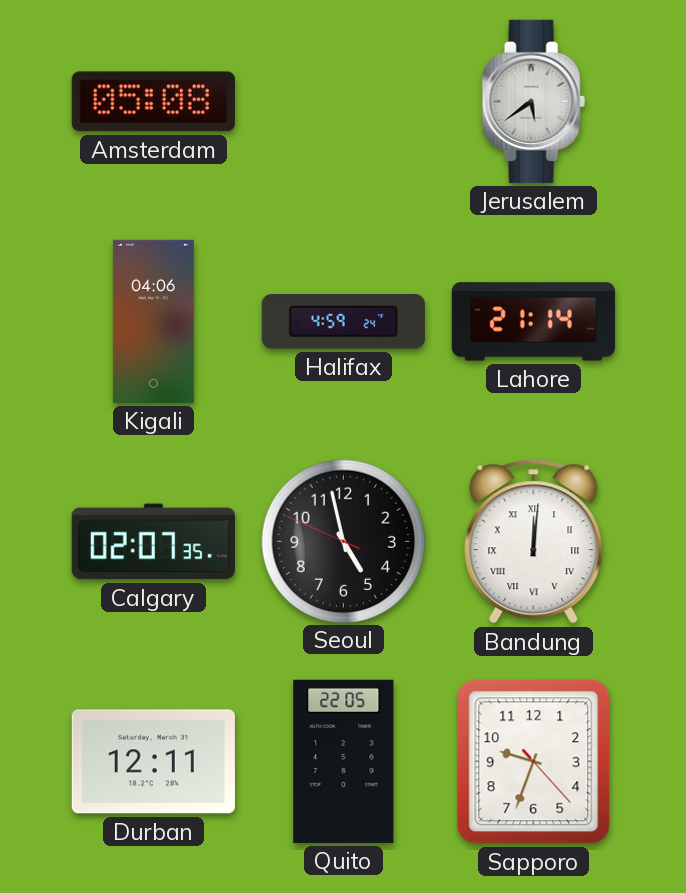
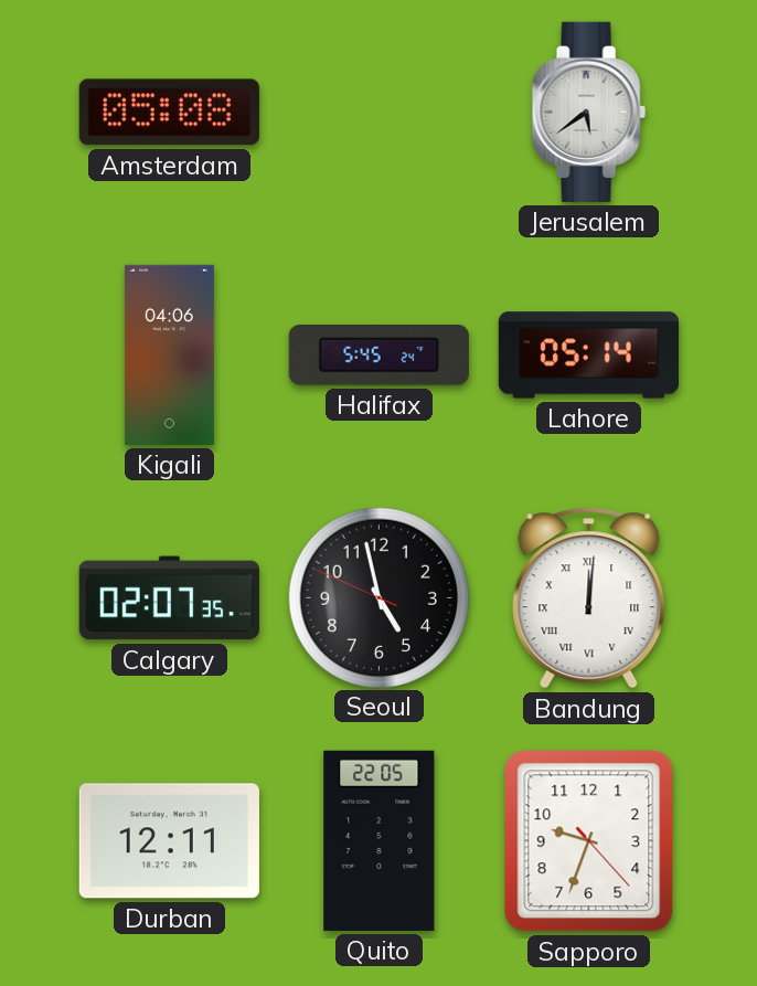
Halifax: 4:59 -> 5:45 (378, 356)
Lahore: 21:14 -> 05:14 (588, 356)
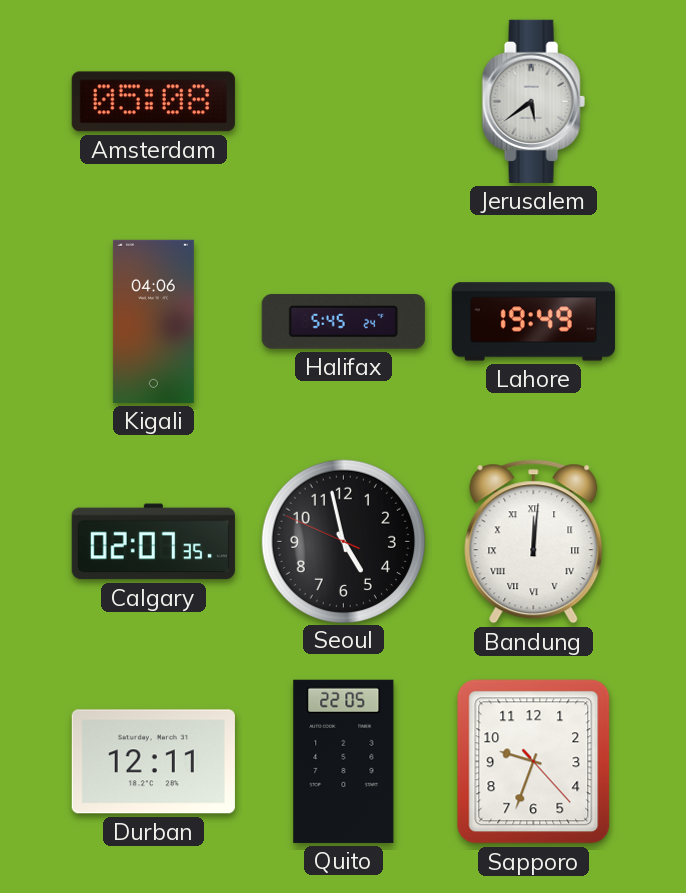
Lahore: 05:14 -> 19:49 (533, 322)
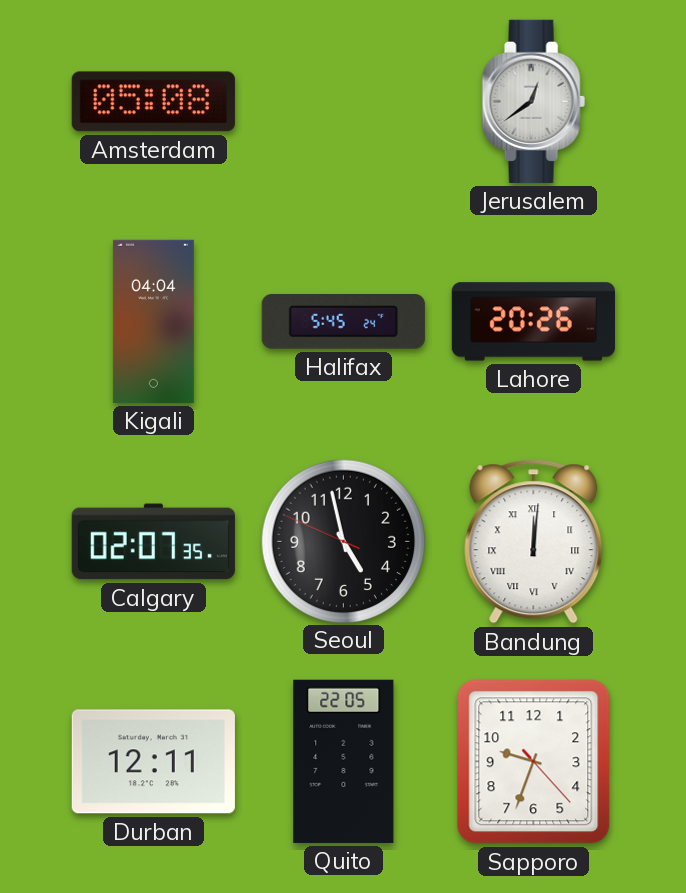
Jerusalem: 5:39 -> 12:39 (533, 101)
Kigali: 04:06 -> 04:04 (153, 321)
Lahore: 19:49 -> 20:26 (533, 322)
